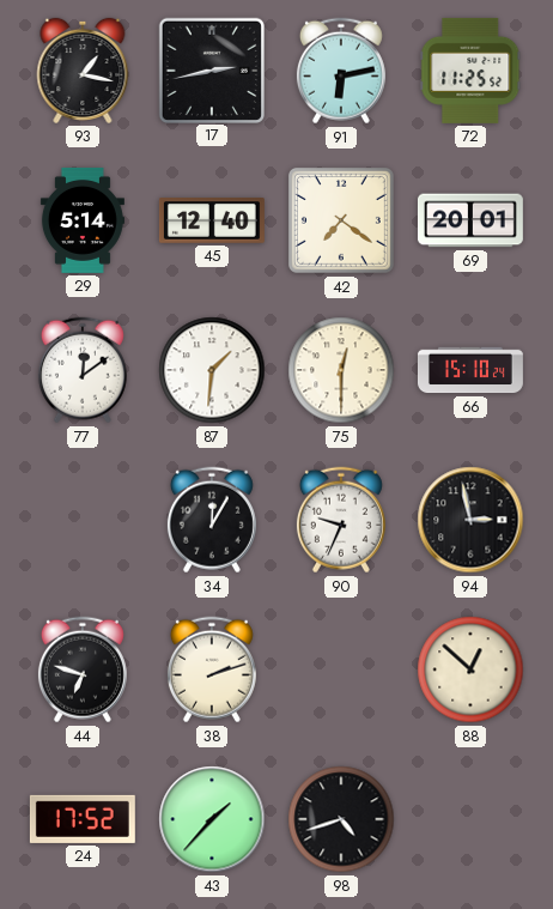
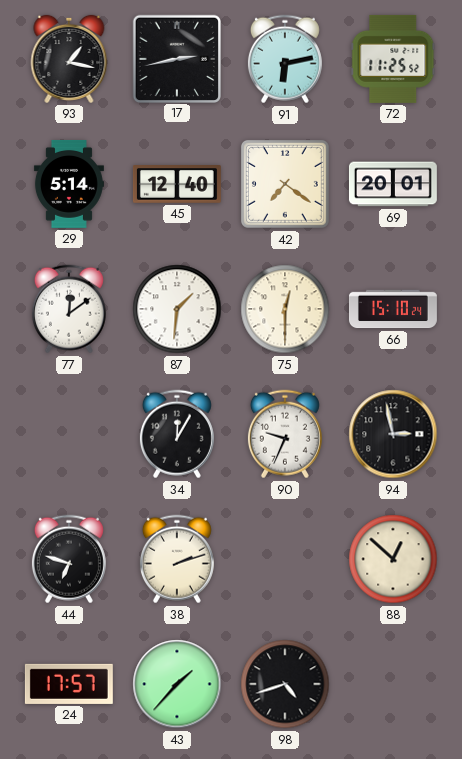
24: 17:52 -> 17:57 (69, 684)
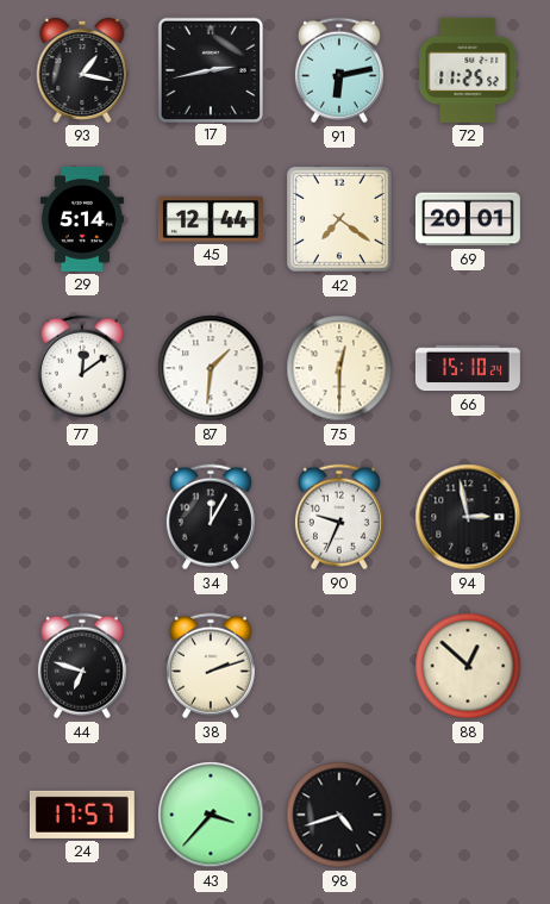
45: 12:40 -> 12:44 (211, 220)
43: 1:37 -> 3:37 (211, 815)
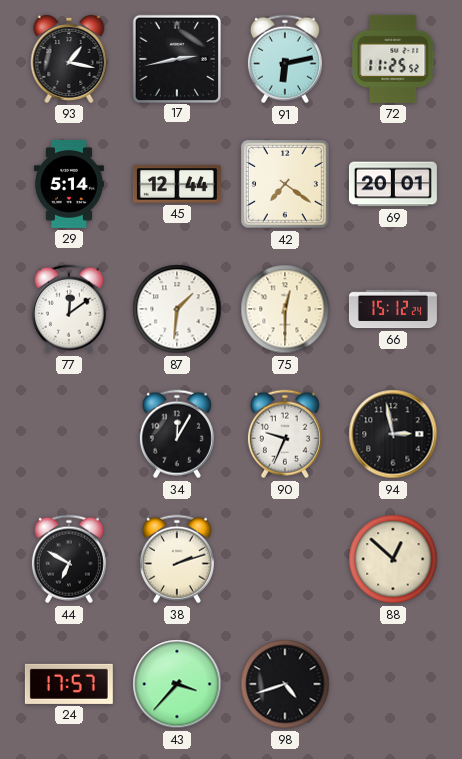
66: 15:10 -> 15:12 (393, 309)
44: 6:48 -> 6:50 (69, 559)
